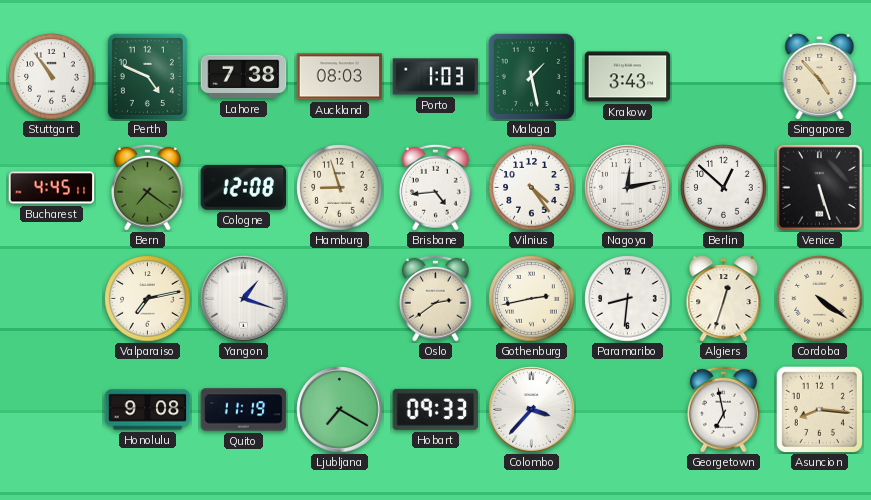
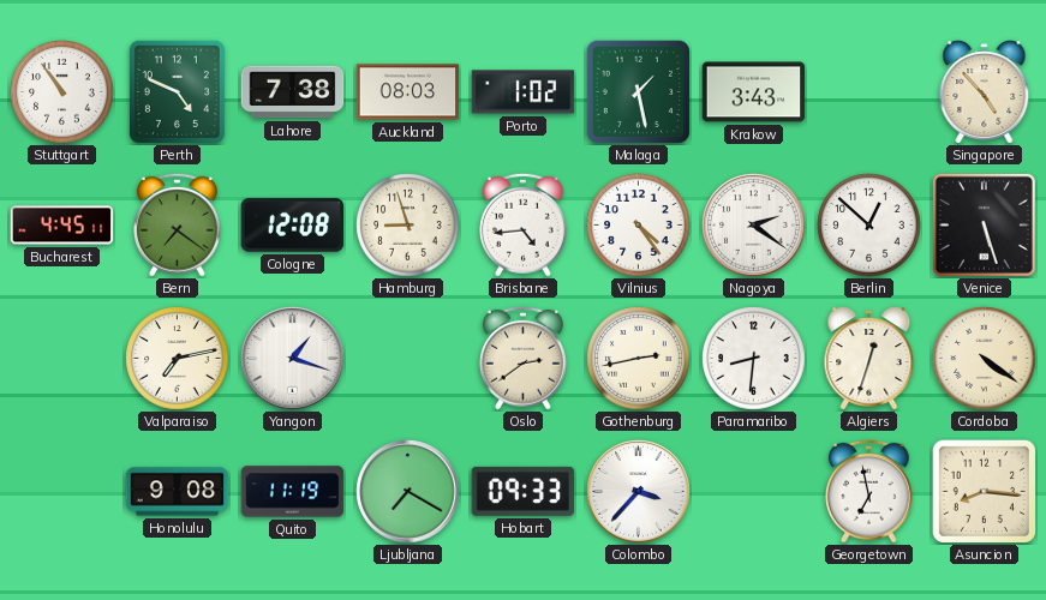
Porto: 1:03 -> 1:02 (524, 92)
Nagoya: 12:13 -> 2:21 (754, 226)
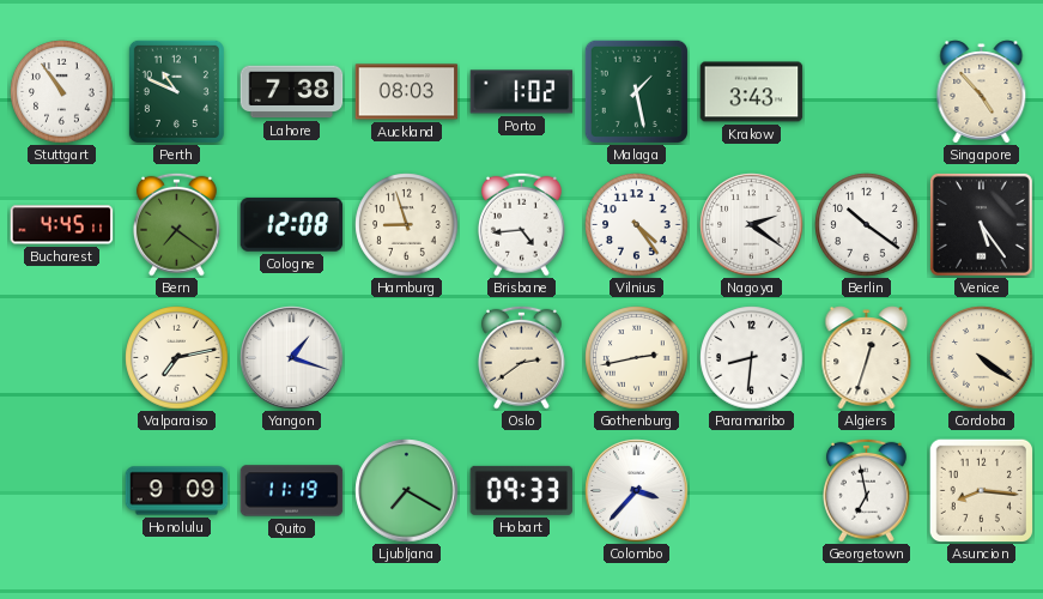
Perth: 4:49 -> 10:49 (176, 91)
Berlin: 12:52 -> 10:21 (867, 225)
Venice: 5:27 -> 5:24 (981, 224)
Honolulu: 9:08 -> 9:09 (177, 491)
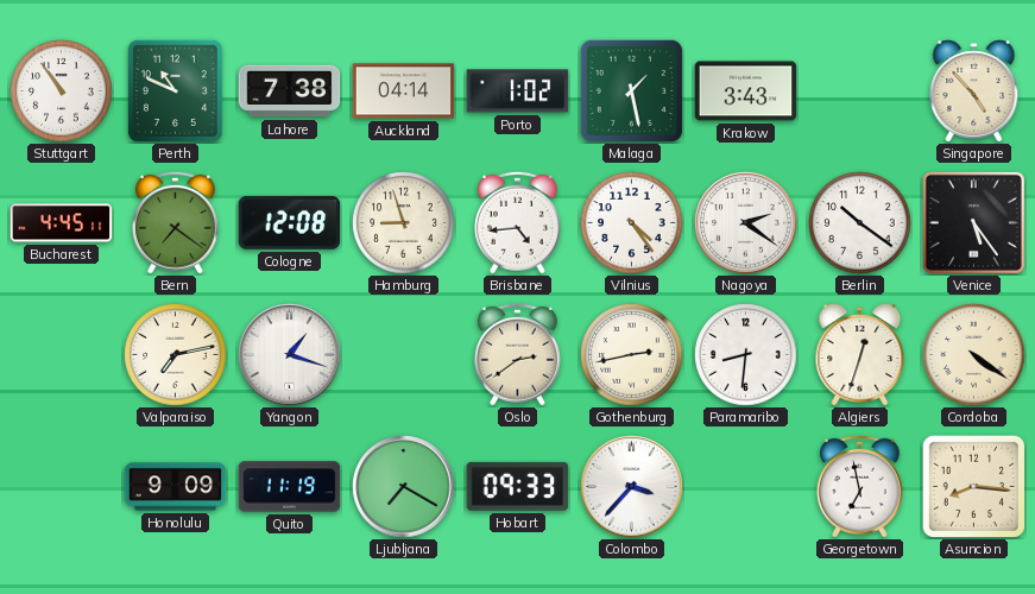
Auckland: 08:03 -> 04:14 (404, 91)
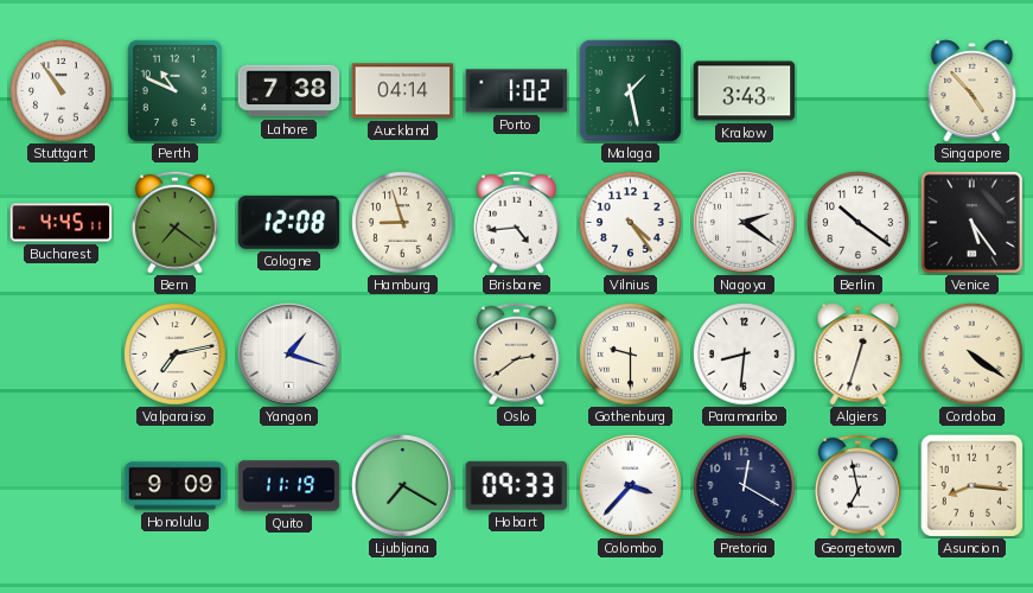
Gothenburg: 2:43 -> 9:30 (631, 355)
Pretoria: none -> 12:20 (745, 486)
